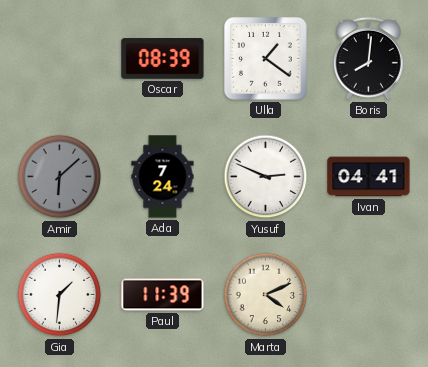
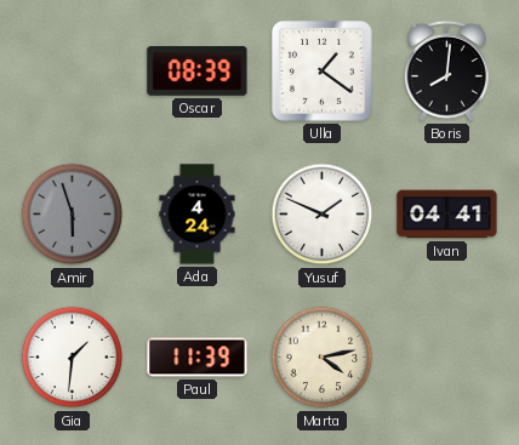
Amir: 6:08 -> 5:57 (73, 215)
Ada: 7:24 -> 4:24 (198, 215)
Yusuf: 2:49 -> 1:49 (323, 215)
Marta: 4:11 -> 4:13 (323, 358)
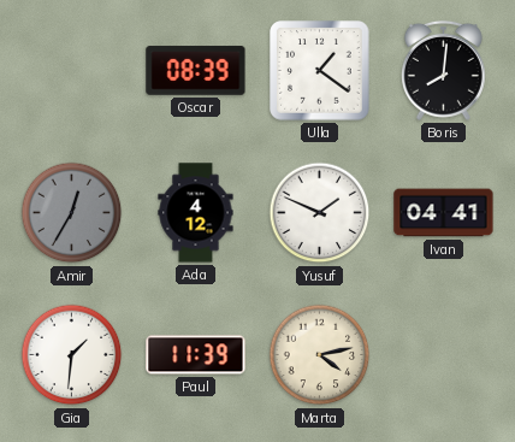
Amir: 5:57 -> 12:35 (72, 213)
Ada: 4:24 -> 4:12 (196, 213)
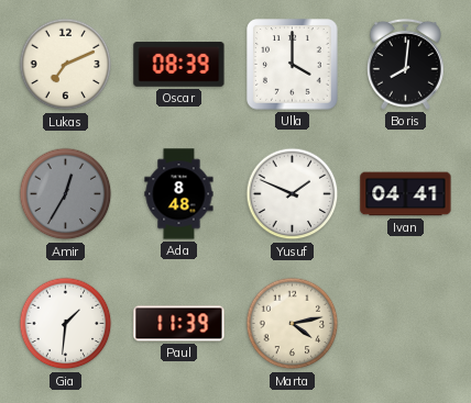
Lukas: none -> 7:11 (66, 65)
Ulla: 1:21 -> 4:00 (293, 65)
Ada: 4:12 -> 8:48 (179, 194)
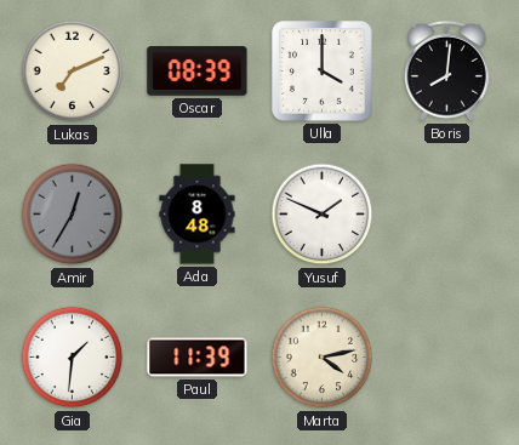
Ivan: 04:41 -> none (406, 194)
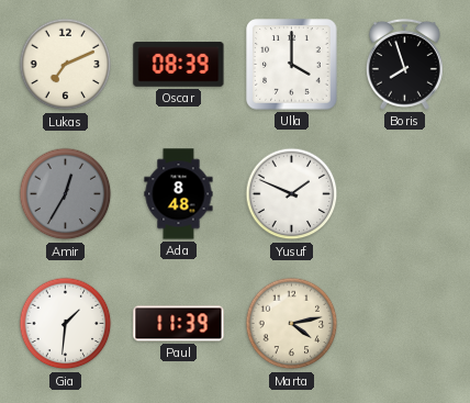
Boris: 8:01 -> 7:57 (404, 64)
